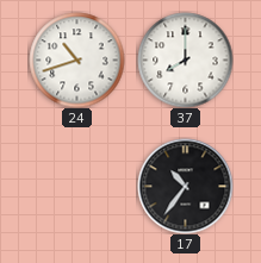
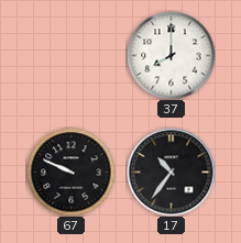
24: 10:42 -> none (76, 60)
67: none -> 9:49 (70, 172)
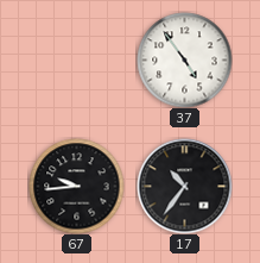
37: 8:00 -> 4:54 (184, 60)
67: 9:49 -> 9:44 (76, 186)
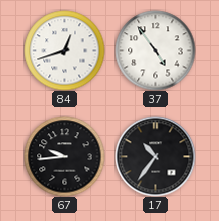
84: none -> 12:42 (64, 50)
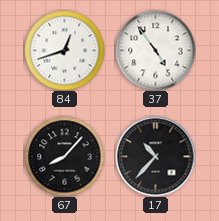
67: 9:44 -> 8:07 (64, 156)
17: 10:36 -> 10:37 (155, 156)
